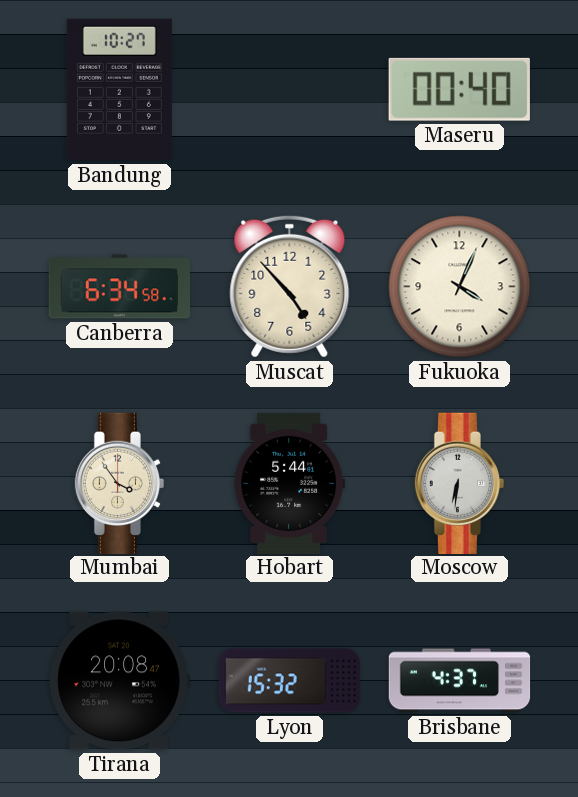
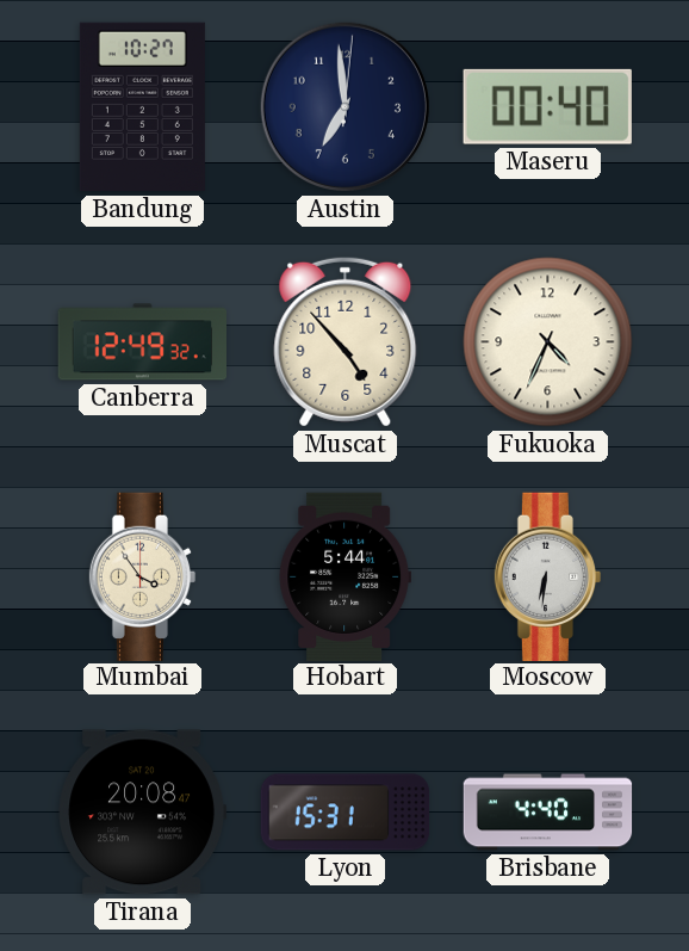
Austin: none -> 6:59 (344, 106)
Canberra: 6:34 -> 12:49 (142, 342)
Fukuoka: 4:04 -> 4:34 (548, 342)
Lyon: 15:32 -> 15:31 (346, 813)
Brisbane: 4:37 -> 4:40 (548, 813)
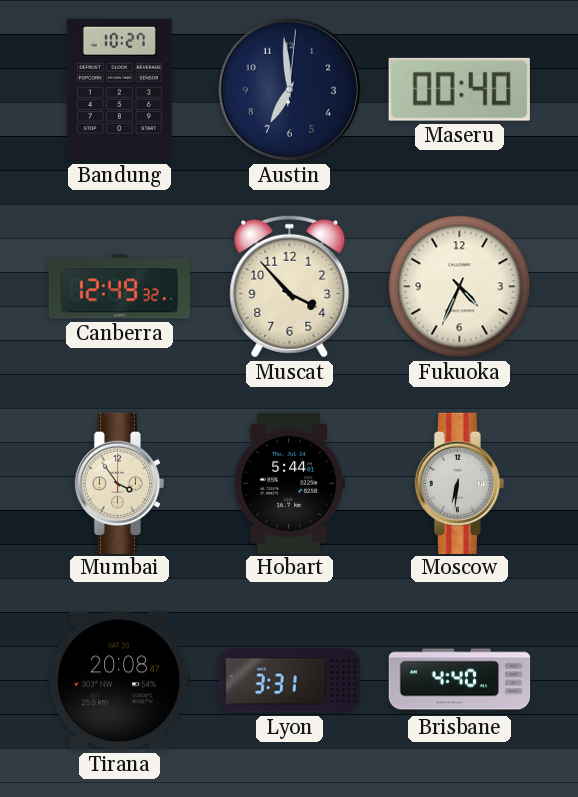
Muscat: 4:53 -> 3:53 (290, 286)
Lyon: 15:31 -> 3:31 (290, 681)
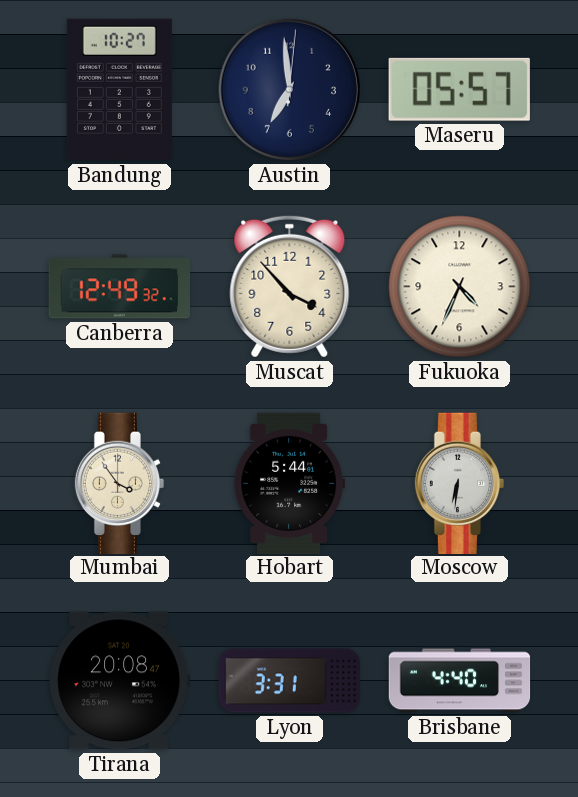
Maseru: 00:40 -> 05:57 (459, 89)
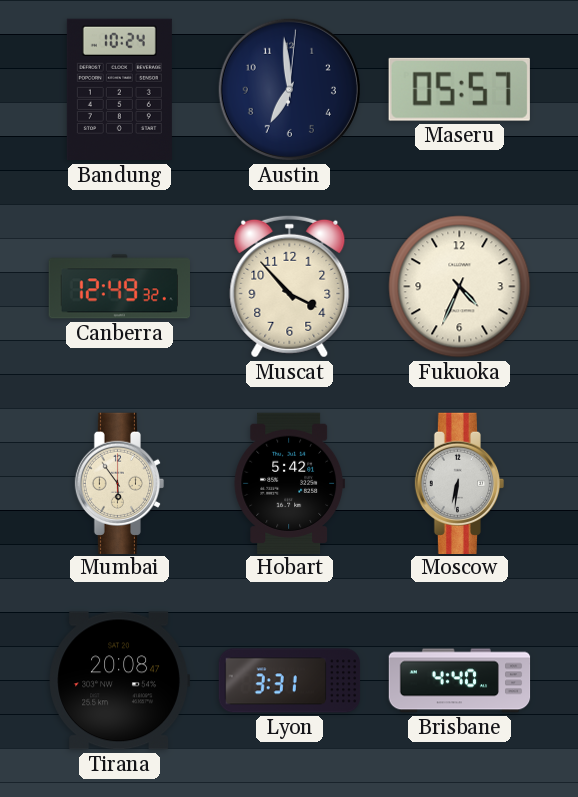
Bandung: 10:27 -> 10:24 (119, 90)
Mumbai: 3:54 -> 5:54 (120, 483)
Hobart: 5:44 -> 5:42 (289, 483)
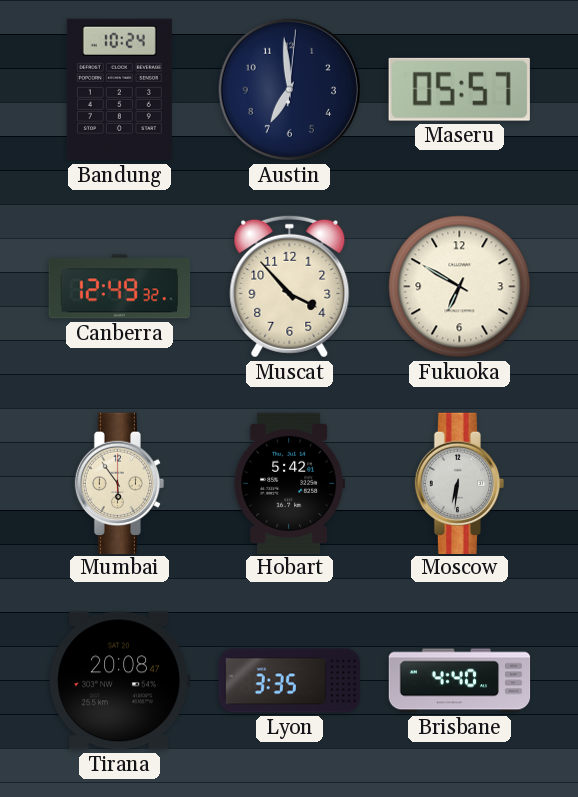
Fukuoka: 4:34 -> 6:50 (460, 287)
Lyon: 3:31 -> 3:35 (290, 681)
